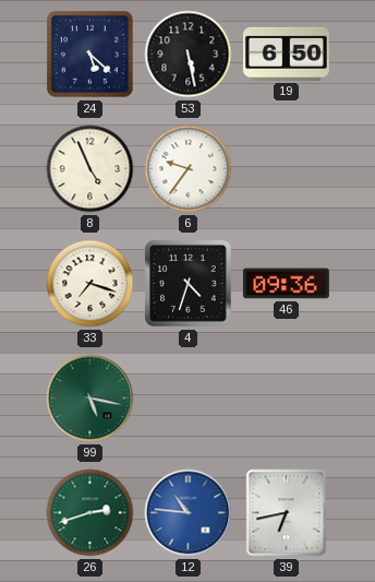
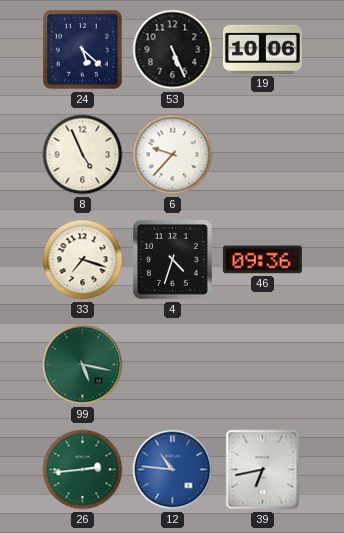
53: 5:28 -> 5:26 (173, 50)
19: 6:50 -> 10:06 (262, 49)
6: 9:36 -> 9:37 (173, 155)
26: 2:42 -> 2:44 (83, 470)
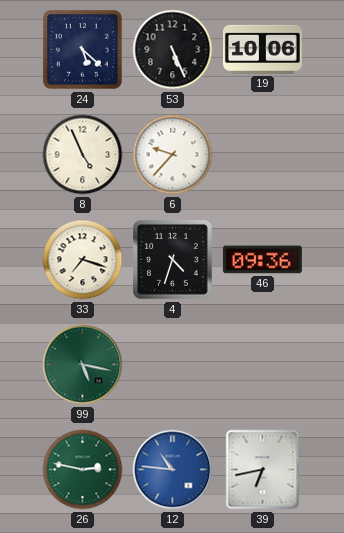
26: 2:44 -> 2:47 (83, 470)
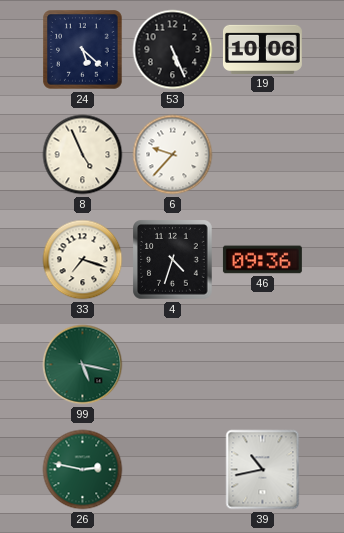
12: 10:46 -> none (173, 470)
39: 6:43 -> 10:43 (263, 470)
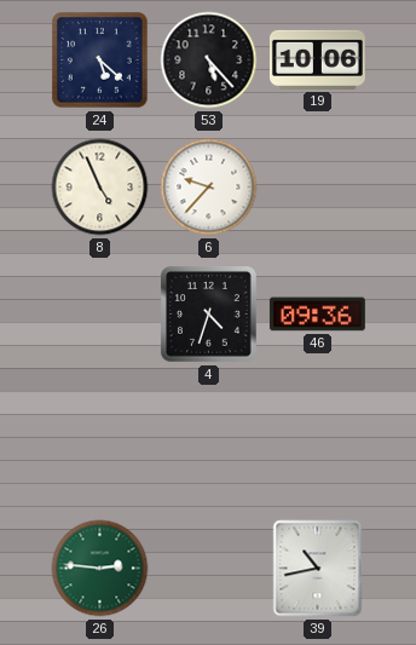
53: 5:26 -> 5:23 (209, 61)
33: 7:18 -> none (83, 260)
99: 5:17 -> none (83, 365)
26: 2:47 -> 2:46 (100, 569)
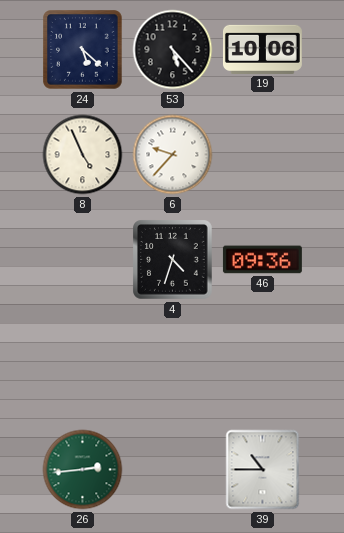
26: 2:46 -> 2:44 (83, 470)
39: 10:43 -> 10:45 (263, 470)
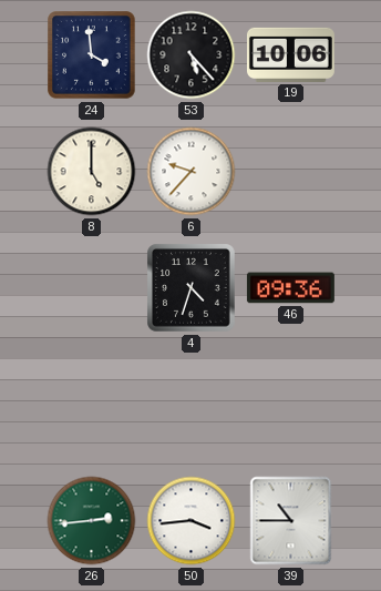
24: 5:22 -> 3:59 (92, 55)
8: 4:56 -> 5:00 (92, 172)
50: none -> 3:44 (192, 521)
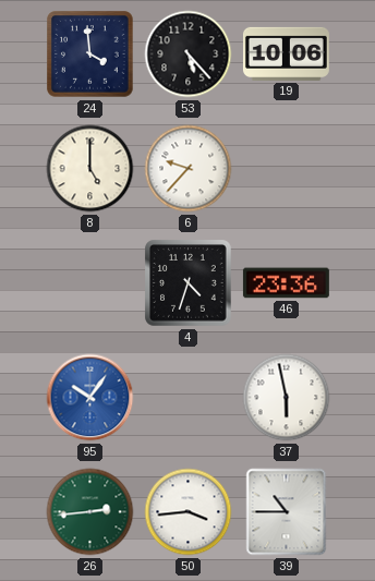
46: 09:36 -> 23:36 (286, 283)
95: none -> 10:06 (90, 398)
37: none -> 5:58 (287, 398)
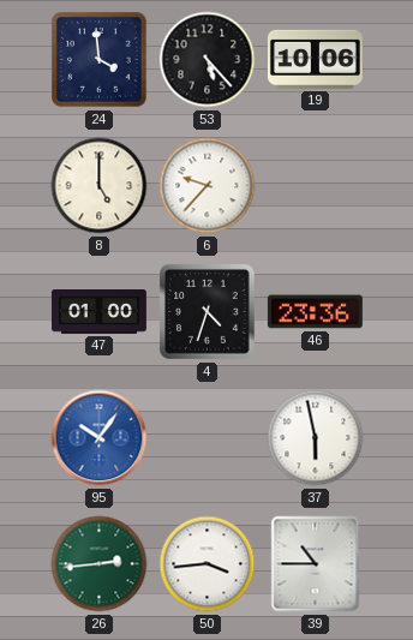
47: none -> 01:00 (98, 312)
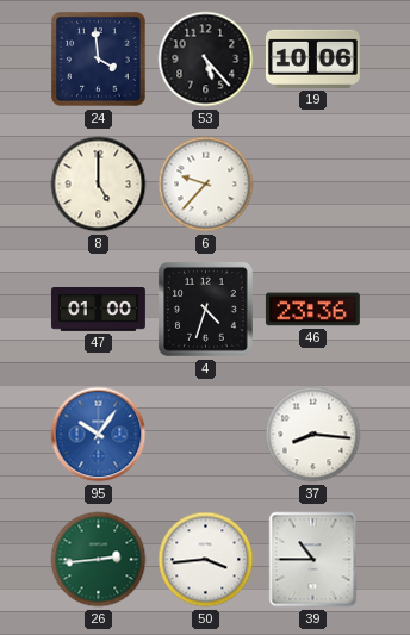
37: 5:58 -> 8:16 (313, 435)
